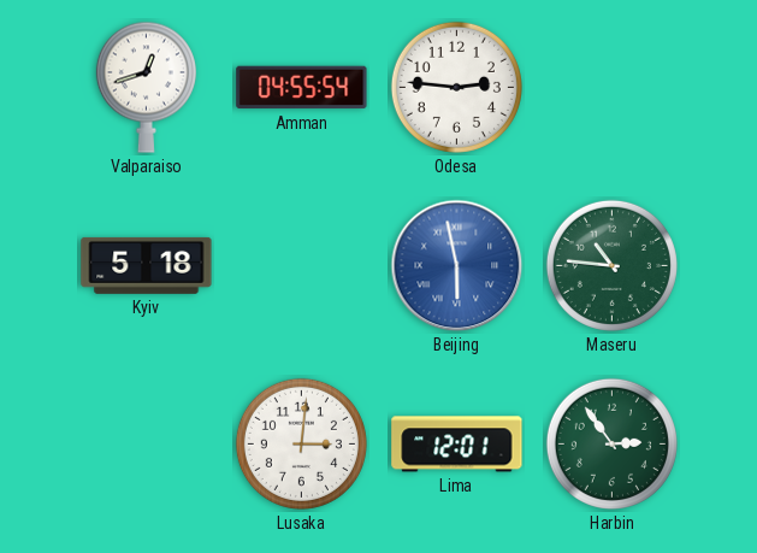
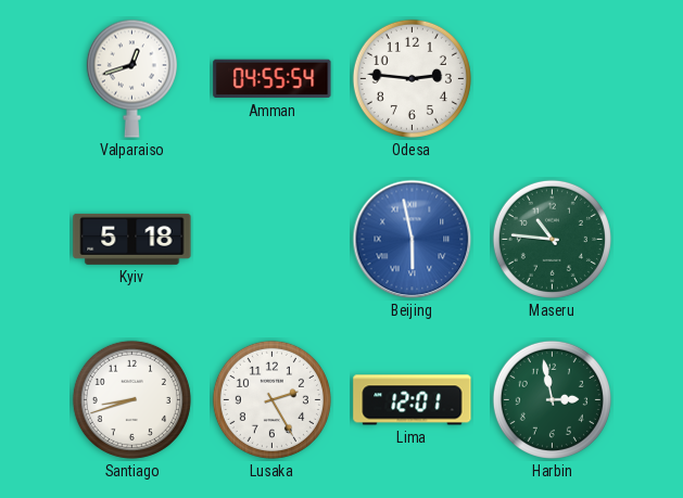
Santiago: none -> 8:42 (131, 399)
Lusaka: 3:01 -> 2:25 (271, 399)
Harbin: 2:54 -> 2:58 (552, 399)
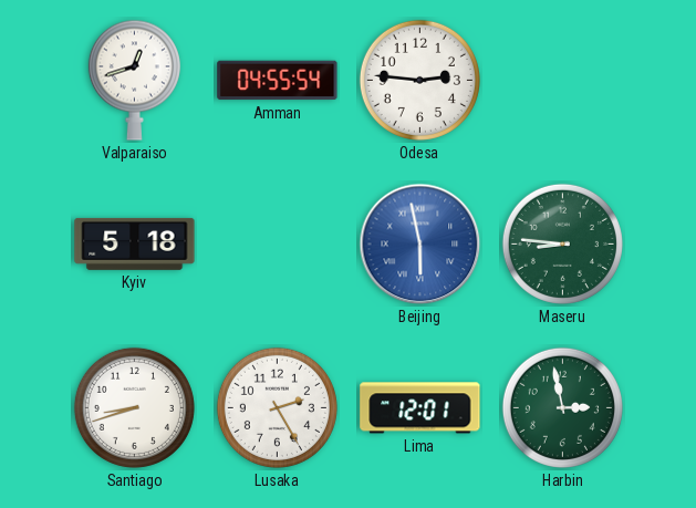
Maseru: 10:46 -> 8:46 (562, 243)
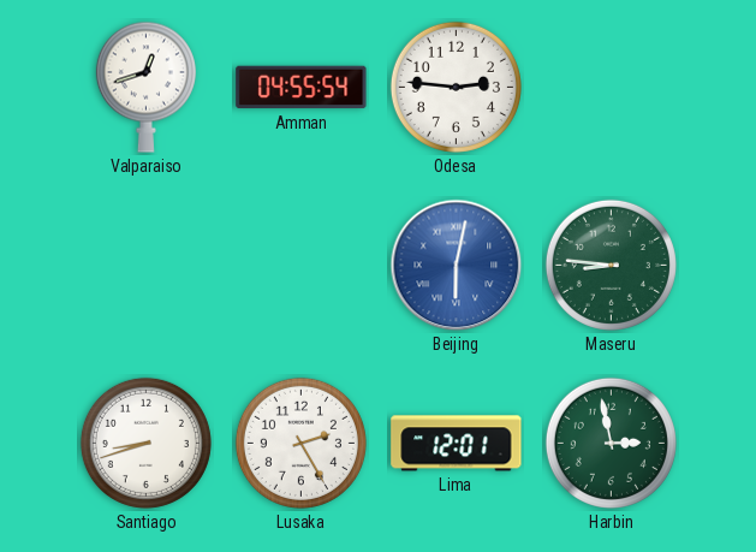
Kyiv: 5:18 -> none (135, 243)
Beijing: 5:58 -> 6:02 (457, 266)
